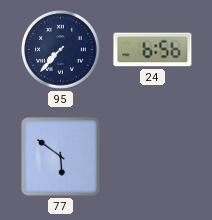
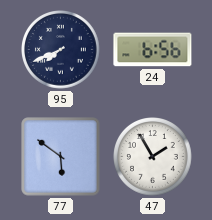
95: 7:37 -> 7:41 (61, 50)
47: none -> 1:55 (153, 157)
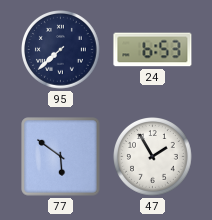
95: 7:41 -> 7:38 (61, 50)
24: 6:56 -> 6:53 (153, 50)
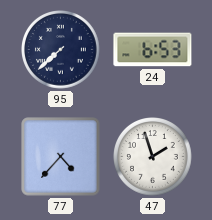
77: 5:51 -> 4:37 (61, 157)
47: 1:55 -> 1:57 (153, 157)
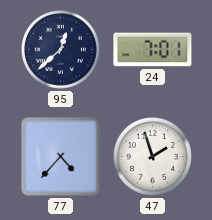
95: 7:38 -> 12:38 (61, 50)
24: 6:53 -> 7:01 (153, 50)
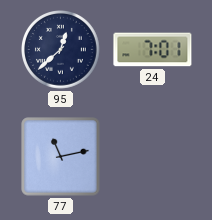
77: 4:37 -> 11:13 (61, 157)
47: 1:57 -> none (153, 157)
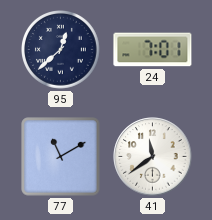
77: 11:13 -> 11:10 (61, 157)
41: none -> 11:39 (153, 157)
